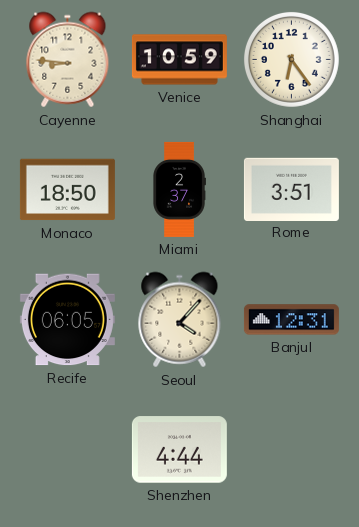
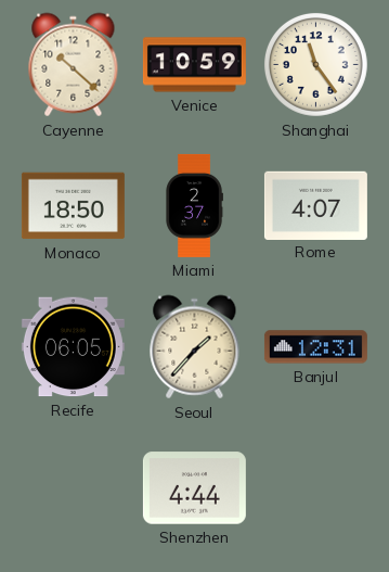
Cayenne: 8:46 -> 10:22 (74, 65)
Shanghai: 6:24 -> 11:24 (315, 64)
Rome: 3:51 -> 4:07 (315, 205)
Seoul: 4:07 -> 1:37 (195, 347)
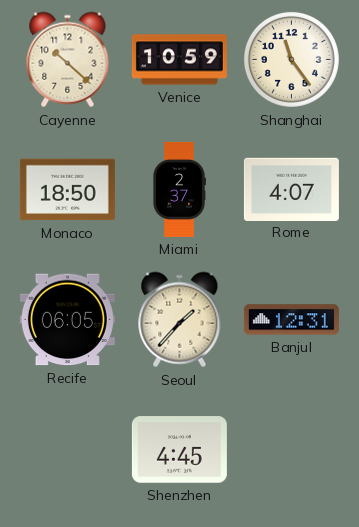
Shenzhen: 4:44 -> 4:45 (179, 450)
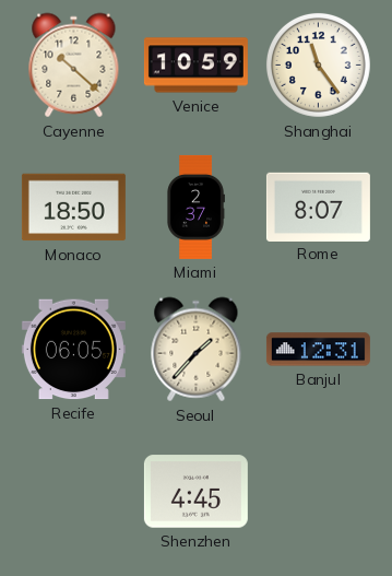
Rome: 4:07 -> 8:07 (318, 207)
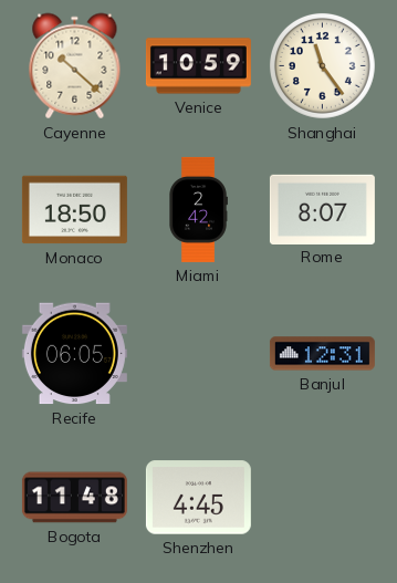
Miami: 2:37 -> 2:42 (198, 209)
Seoul: 1:37 -> none (197, 350)
Bogota: none -> 11:48 (74, 498)
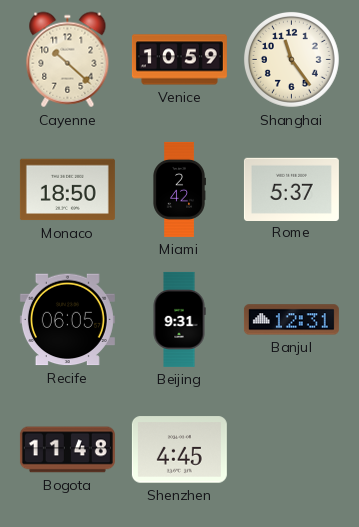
Rome: 8:07 -> 5:37 (291, 189)
Beijing: none -> 9:31 (179, 319)
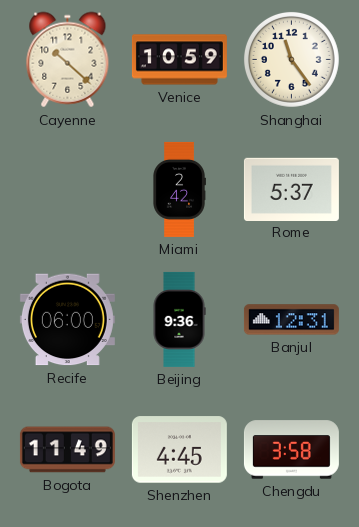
Monaco: 18:50 -> none (67, 190)
Recife: 06:05 -> 06:00 (67, 320)
Beijing: 9:31 -> 9:36 (179, 319)
Bogota: 11:48 -> 11:49 (67, 450)
Chengdu: none -> 3:58 (291, 450)
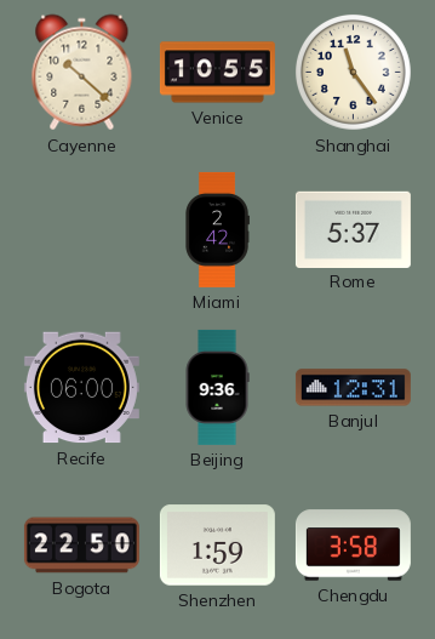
Venice: 10:59 -> 10:55 (217, 73)
Bogota: 11:49 -> 22:50 (81, 546)
Shenzhen: 4:45 -> 1:59 (217, 546)
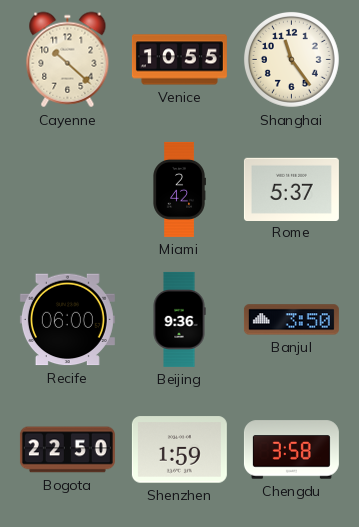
Banjul: 12:31 -> 3:50 (291, 320)
